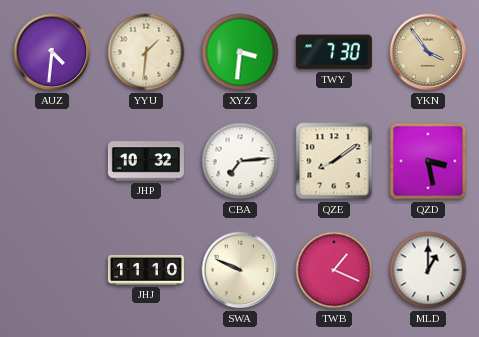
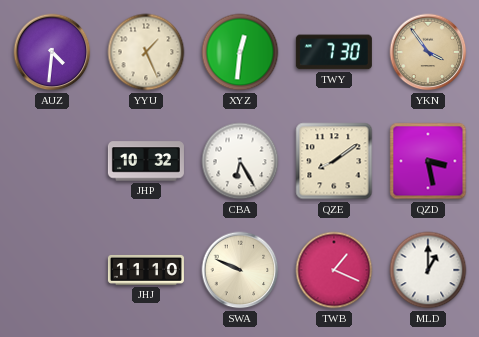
YYU: 1:31 -> 1:26 (146, 52)
XYZ: 3:31 -> 12:31 (240, 52)
CBA: 7:14 -> 6:25 (240, 161)
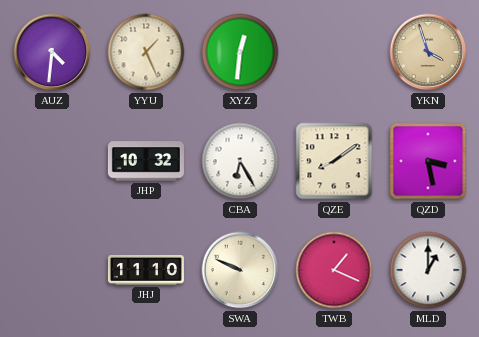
TWY: 7:30 -> none (334, 52)
YKN: 3:54 -> 3:57 (428, 52)
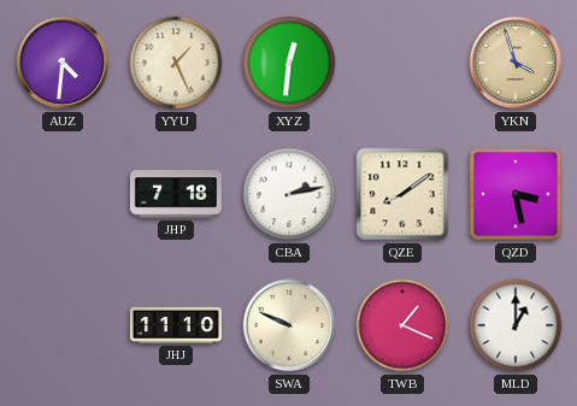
JHP: 10:32 -> 7:18 (176, 194)
CBA: 6:25 -> 2:13 (289, 194)
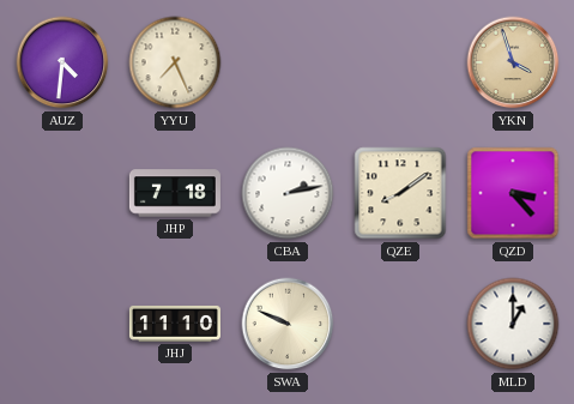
YYU: 1:26 -> 7:26 (175, 62)
XYZ: 12:31 -> none (289, 63)
QZD: 3:28 -> 3:23 (513, 193)
TWB: 1:19 -> none (402, 325)
